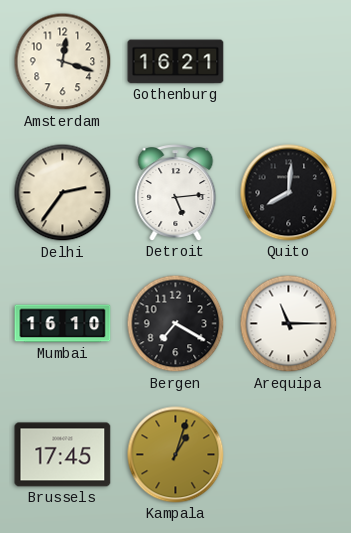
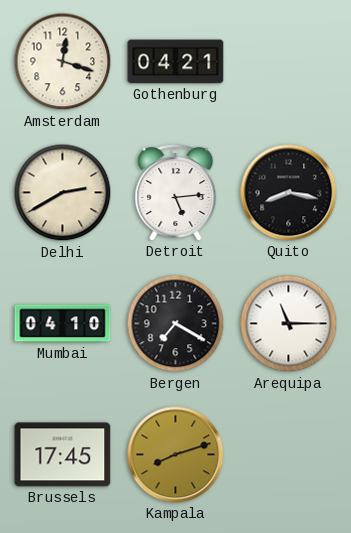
Gothenburg: 16:21 -> 04:21 (176, 62)
Delhi: 2:36 -> 2:40 (63, 193)
Quito: 8:01 -> 8:17 (289, 193)
Mumbai: 16:10 -> 04:10 (63, 324)
Kampala: 1:03 -> 8:12 (176, 455)
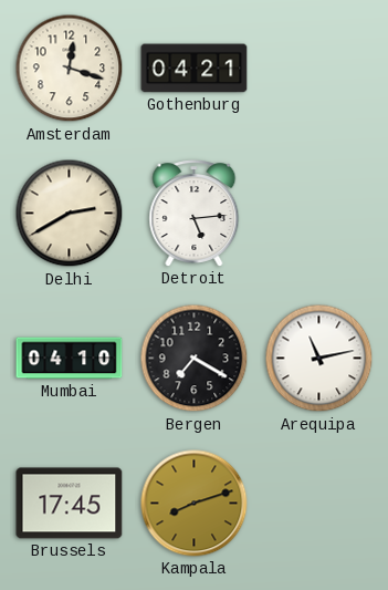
Quito: 8:17 -> none (289, 193)
Arequipa: 11:15 -> 11:13 (319, 359)
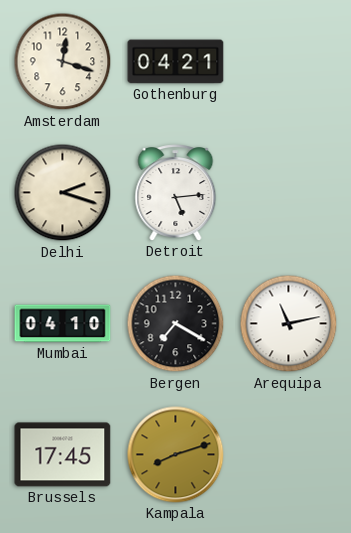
Delhi: 2:40 -> 2:18 (63, 193)
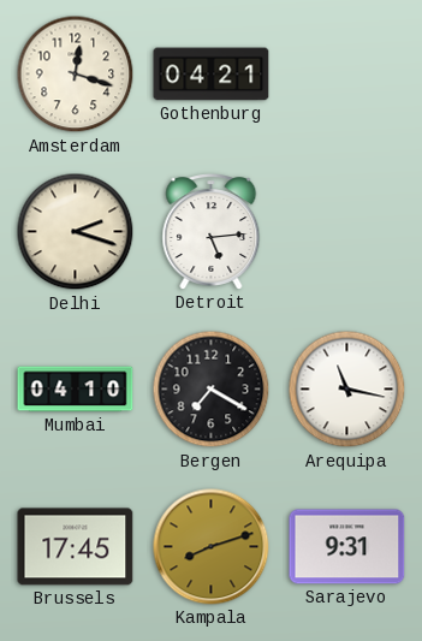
Arequipa: 11:13 -> 11:17 (347, 390)
Sarajevo: none -> 9:31 (347, 547)
